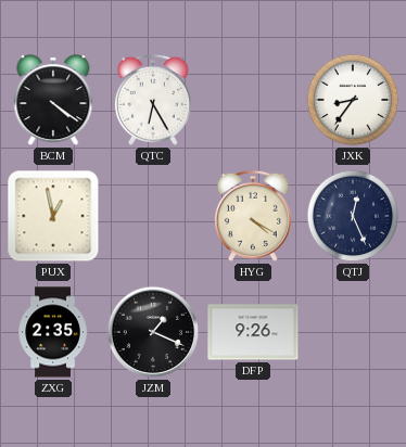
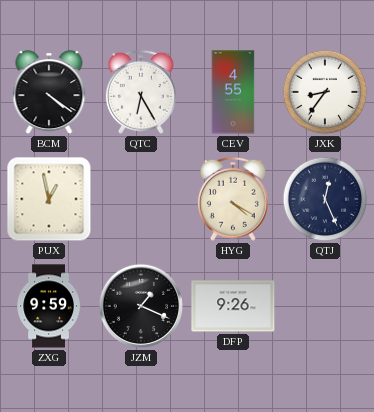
CEV: none -> 4:55 (233, 92)
ZXG: 2:35 -> 9:59 (49, 306)
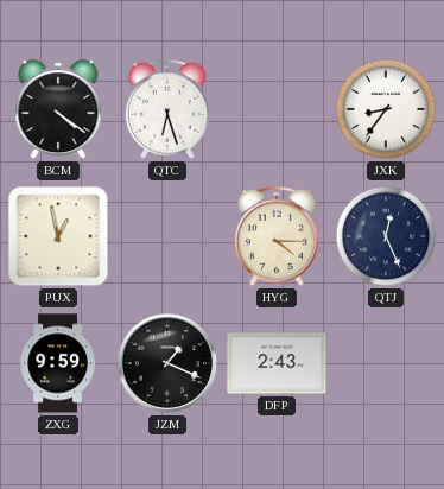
QTC: 6:25 -> 6:27 (167, 109)
CEV: 4:55 -> none (233, 92)
HYG: 4:20 -> 4:15 (277, 236)
DFP: 9:26 -> 2:43 (277, 363)
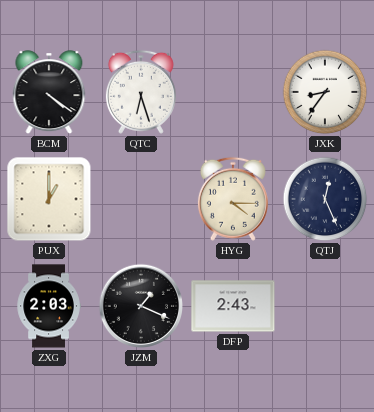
PUX: 12:58 -> 1:00 (49, 199)
ZXG: 9:59 -> 2:03 (49, 306)
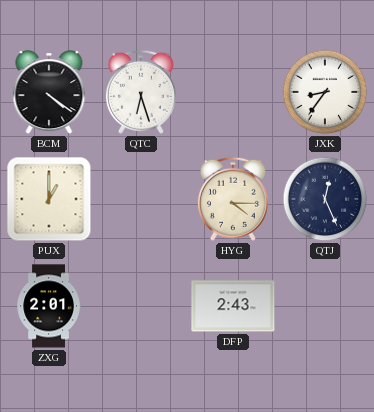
ZXG: 2:03 -> 2:01 (49, 306)
JZM: 1:19 -> none (141, 306)
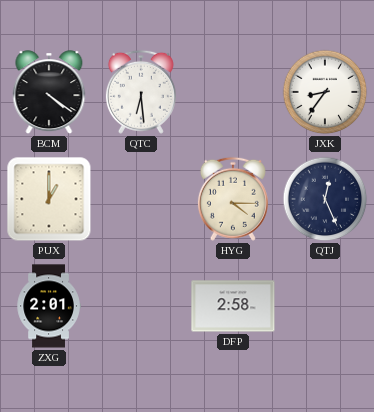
QTC: 6:27 -> 6:29 (141, 92)
DFP: 2:43 -> 2:58 (233, 306)
